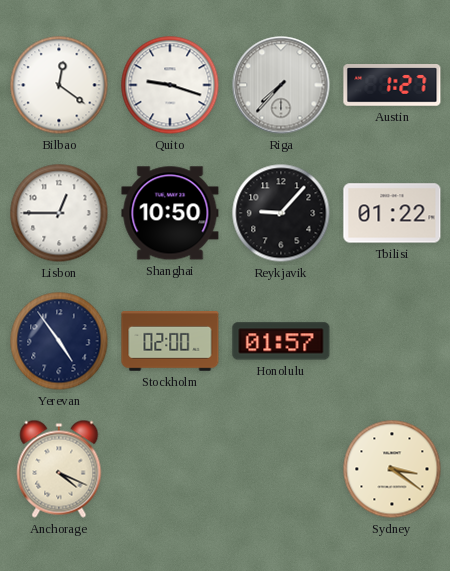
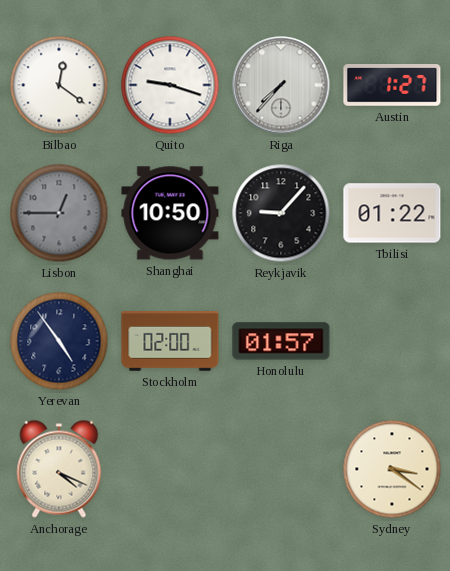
Lisbon dial: white -> grey (59, 213)
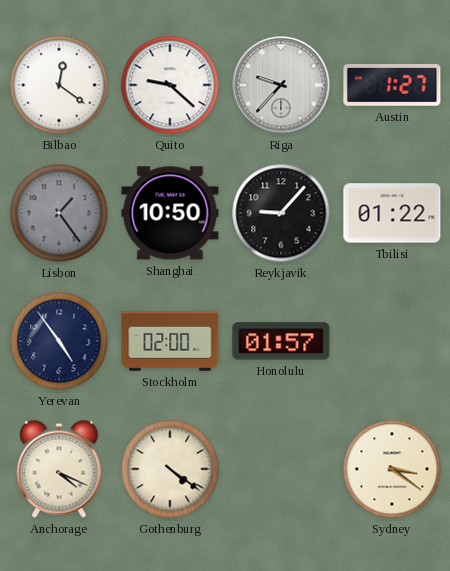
Quito: 9:18 -> 9:22 (170, 85)
Riga: 7:37 -> 9:37 (281, 85)
Lisbon: 12:45 -> 1:24 (59, 213)
Gothenburg: none -> 4:21 (170, 469)
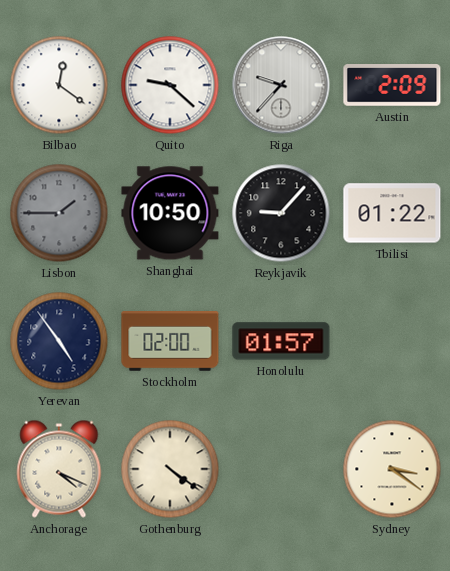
Austin: 1:27 -> 2:09 (392, 85)
Lisbon: 1:24 -> 1:45 (59, 213)
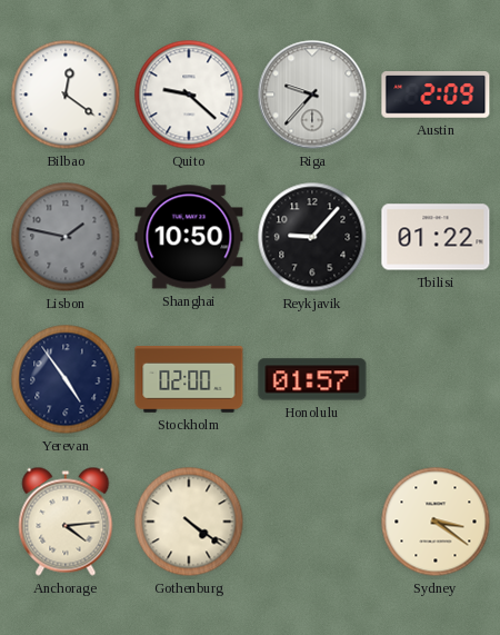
Lisbon: 1:45 -> 1:47 (66, 237)
Anchorage: 4:19 -> 4:14 (66, 522)
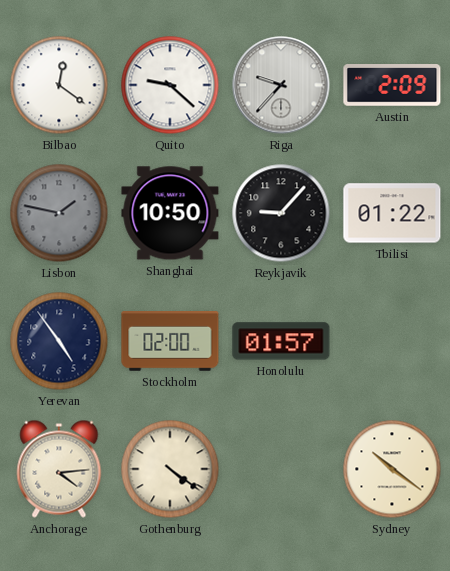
Sydney: 3:21 -> 10:21 (392, 469)
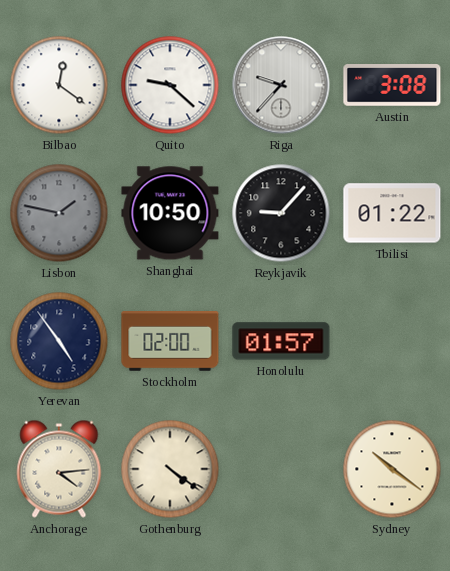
Austin: 2:09 -> 3:08 (392, 85)
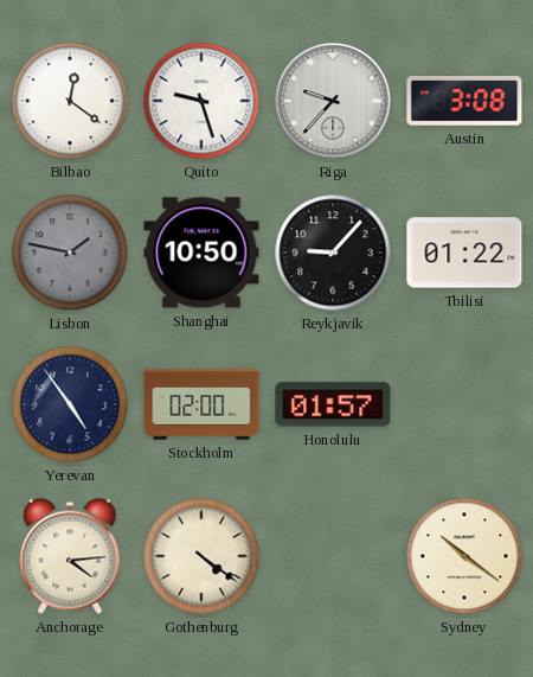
Quito: 9:22 -> 9:27 (201, 101)
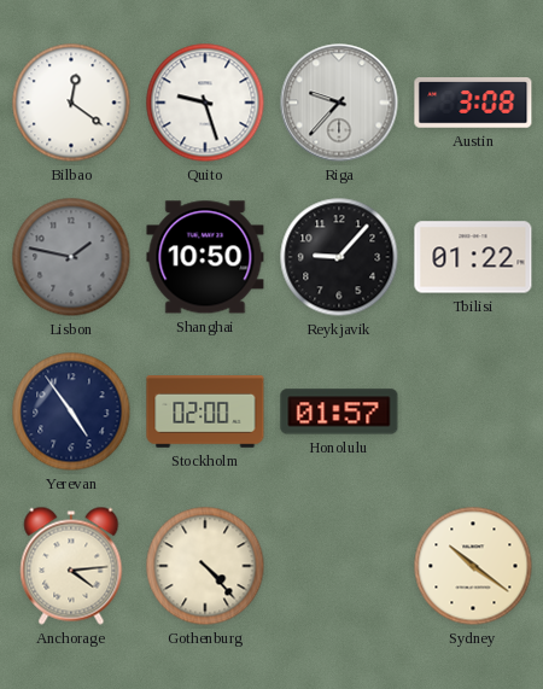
Gothenburg: 4:21 -> 4:23 (205, 566)
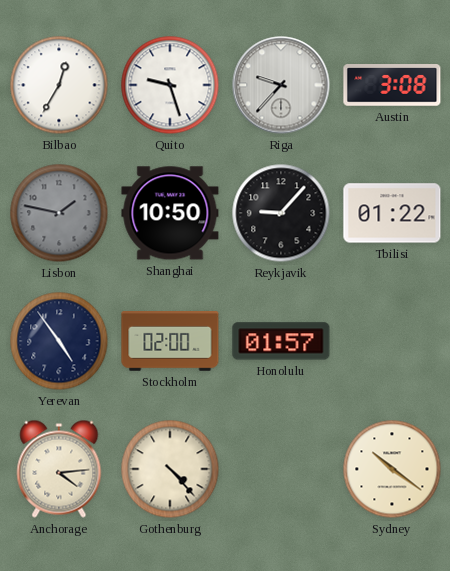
Bilbao: 12:21 -> 12:35 (59, 85)
